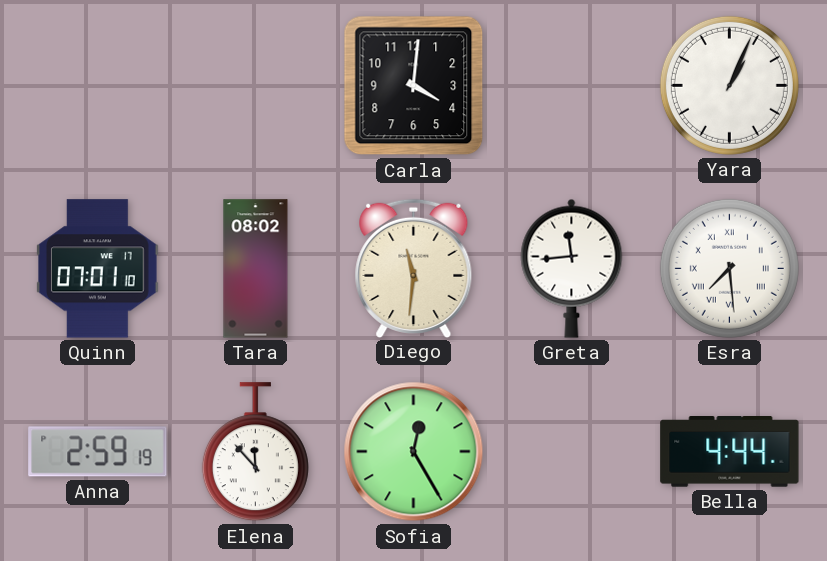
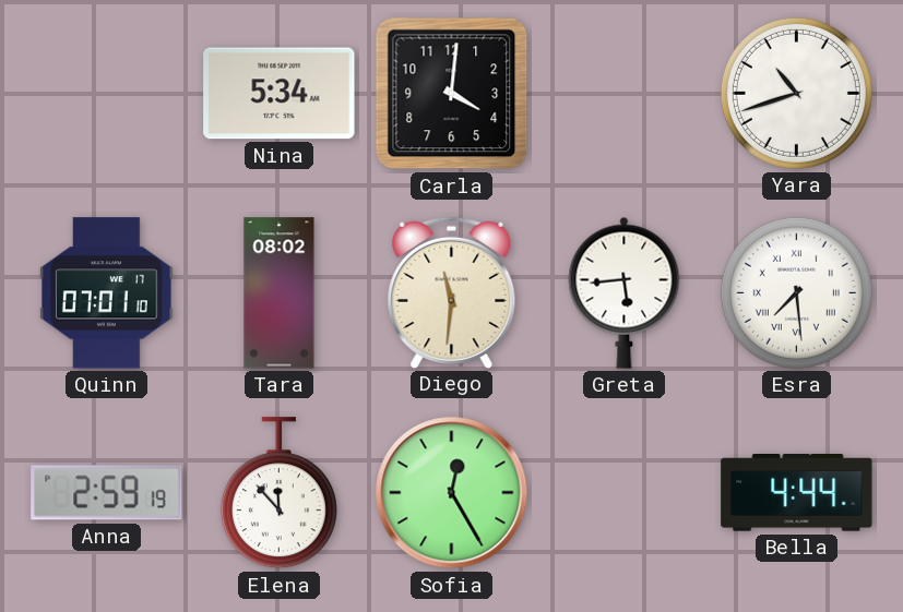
Nina: none -> 5:34 (280, 94)
Yara: 1:04 -> 10:42 (796, 93)
Greta: 11:44 -> 5:44 (625, 292)
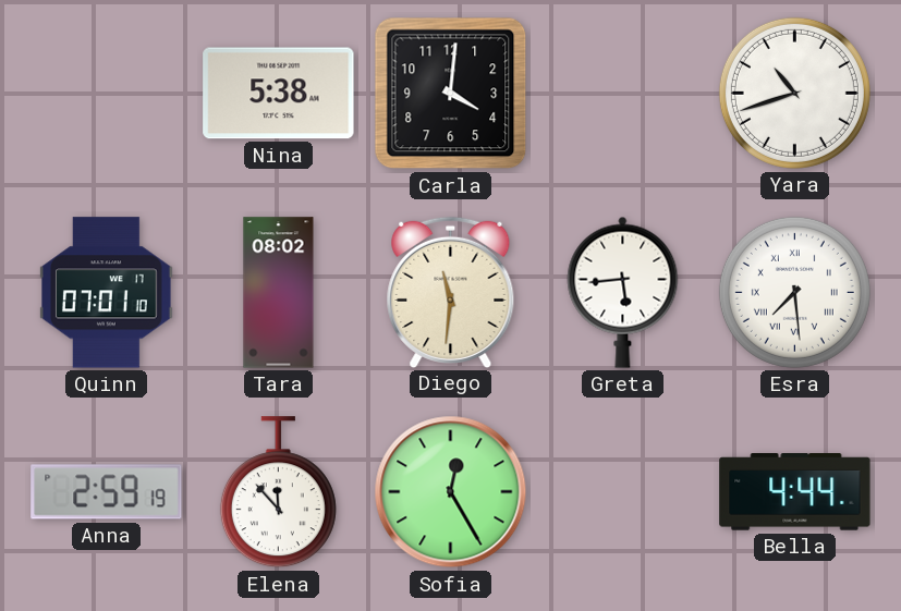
Nina: 5:34 -> 5:38 (279, 94)
